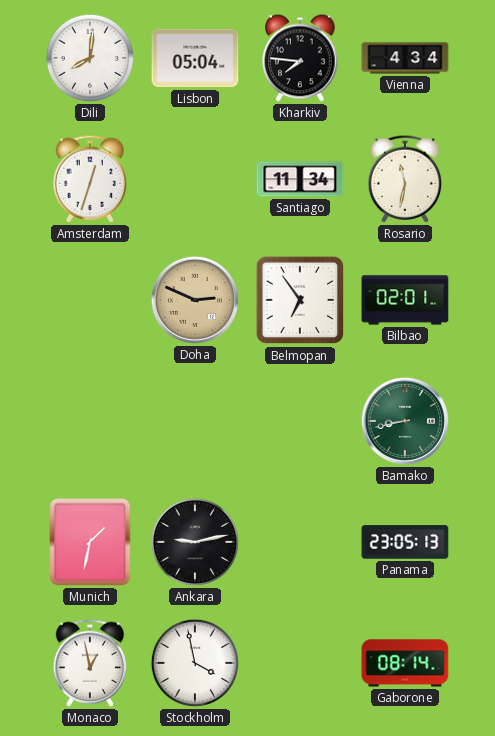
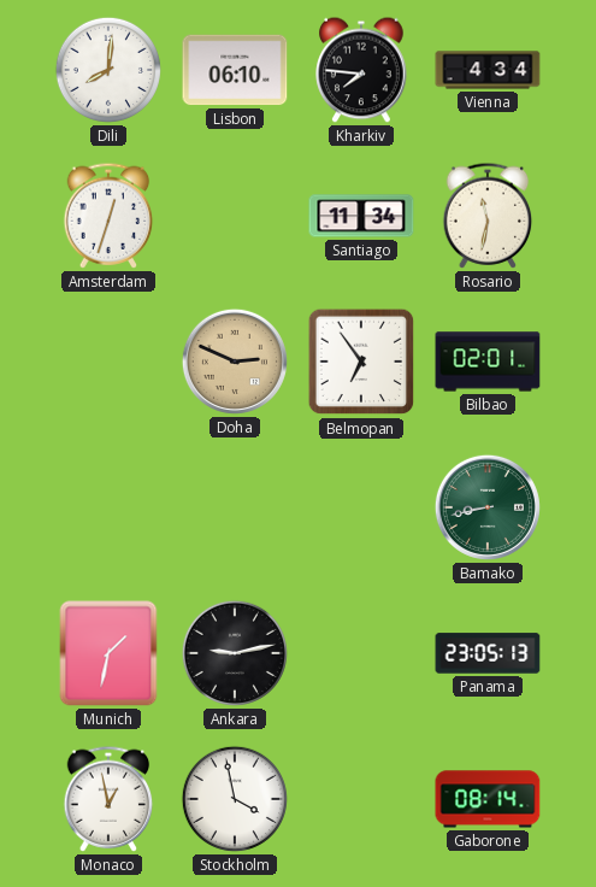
Lisbon: 05:04 -> 06:10 (235, 70)
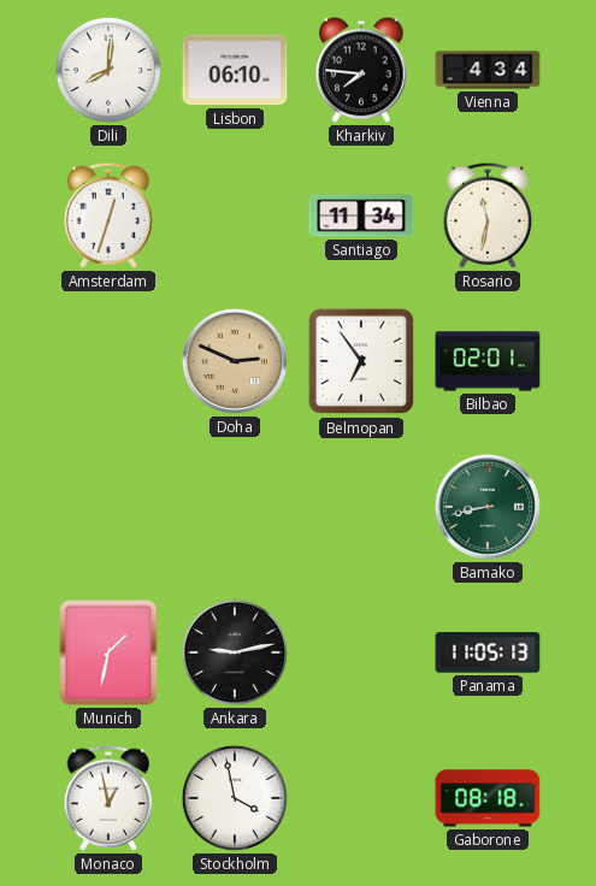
Panama: 23:05 -> 11:05 (488, 652)
Gaborone: 08:14 -> 08:18 (488, 798)
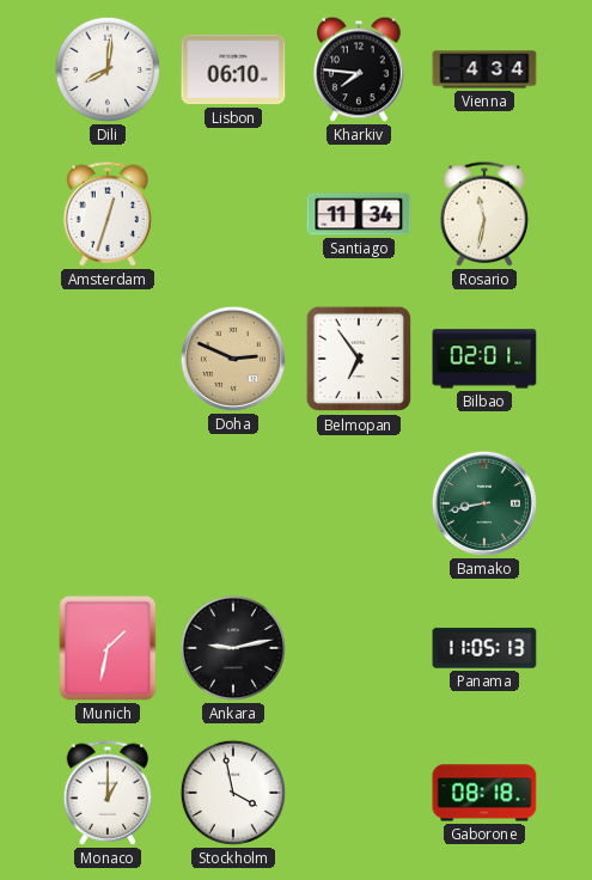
Monaco: 12:58 -> 1:00 (108, 793)
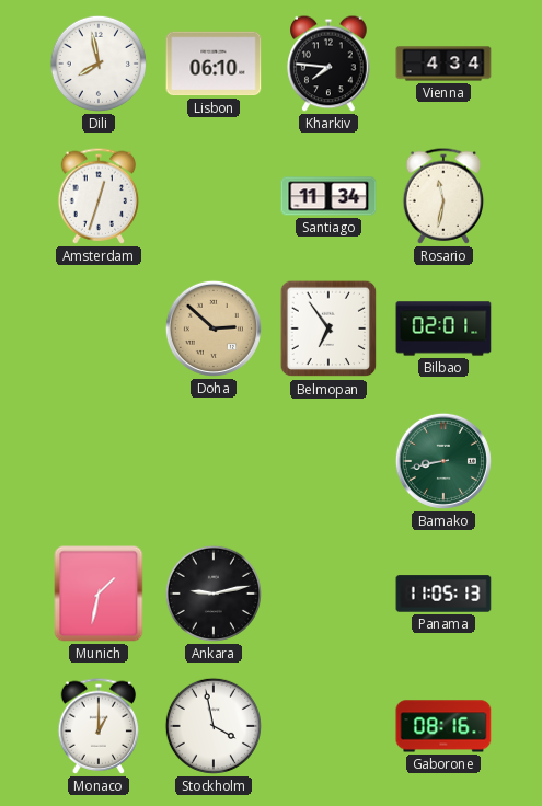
Dili: 8:01 -> 7:58 (99, 64)
Doha: 2:49 -> 2:52 (214, 329)
Gaborone: 08:18 -> 08:16 (443, 726)
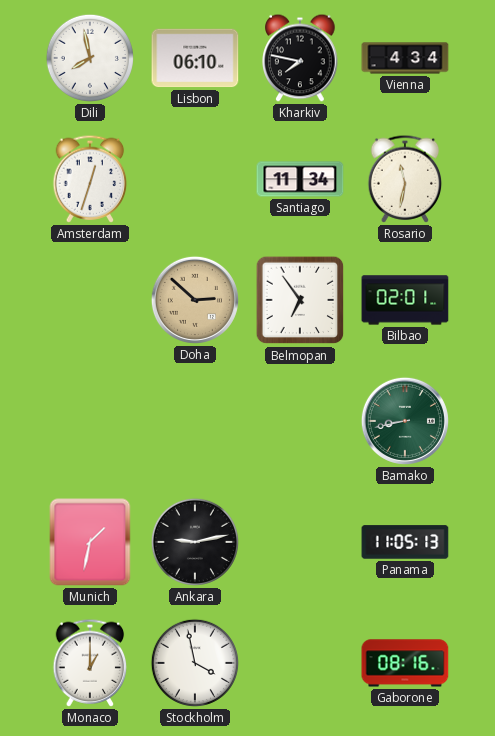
Kharkiv: 7:46 -> 7:47 (300, 58)
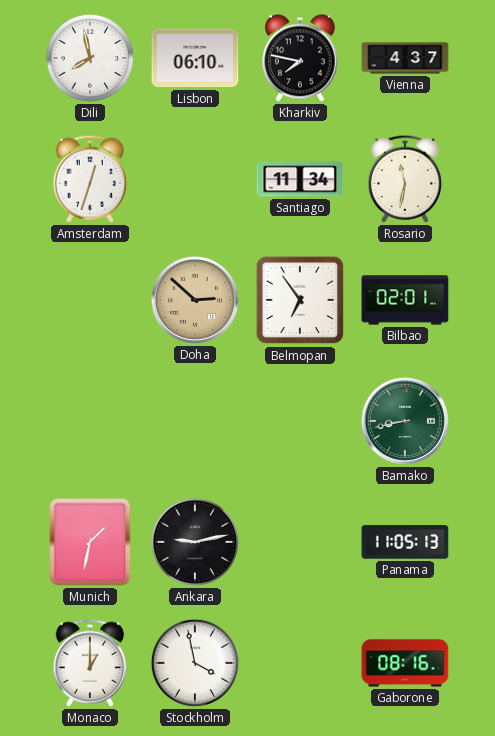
Vienna: 4:34 -> 4:37 (405, 58)
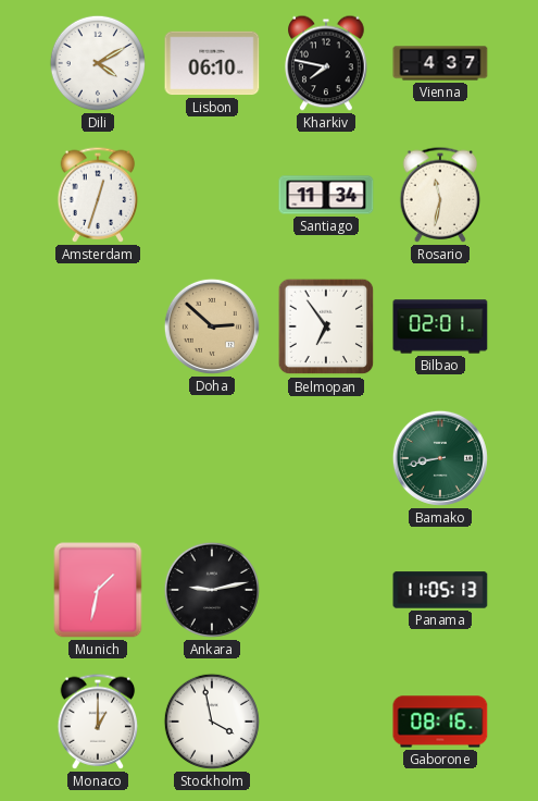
Dili: 7:58 -> 4:10 (98, 63)
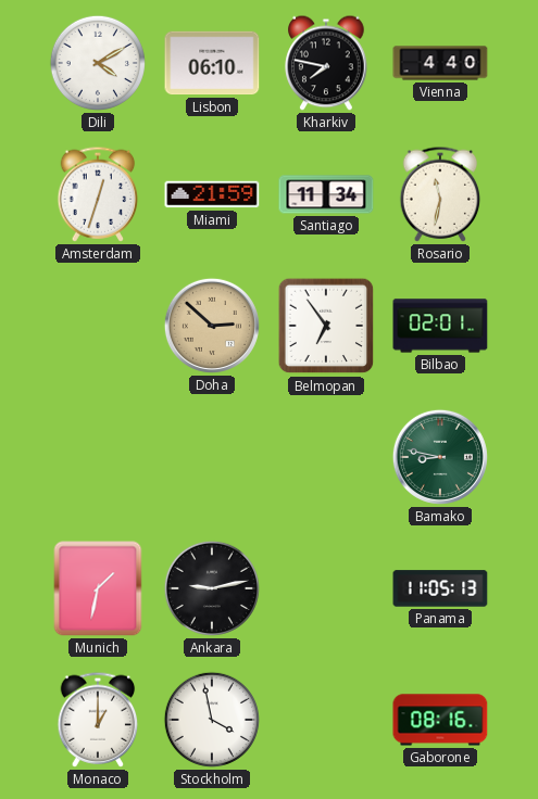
Vienna: 4:37 -> 4:40 (440, 63)
Miami: none -> 21:59 (212, 194)
Bamako: 8:43 -> 8:47 (440, 457)
